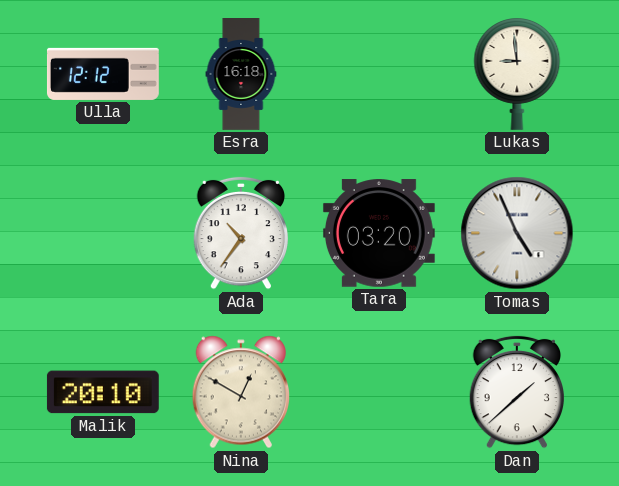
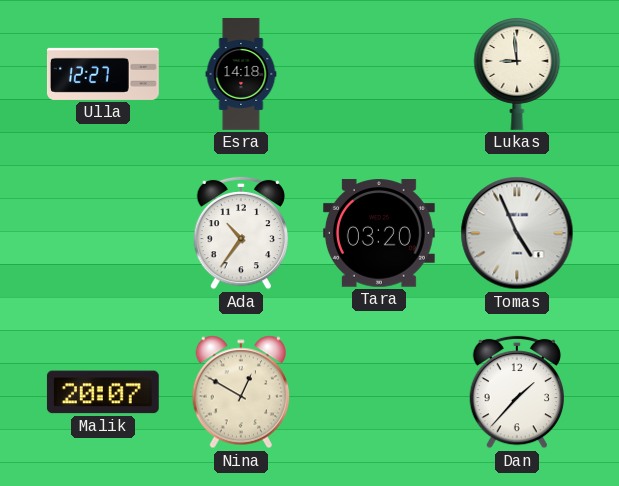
Ulla: 12:12 -> 12:27 (103, 74)
Esra: 16:18 -> 14:18 (241, 75)
Malik: 20:10 -> 20:07 (103, 392)
Dan: 1:38 -> 1:37 (516, 392)
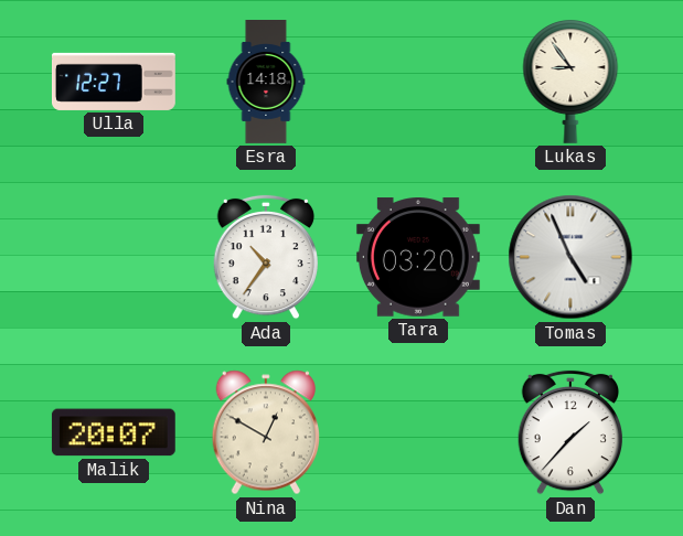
Lukas: 8:59 -> 8:54 (570, 82)
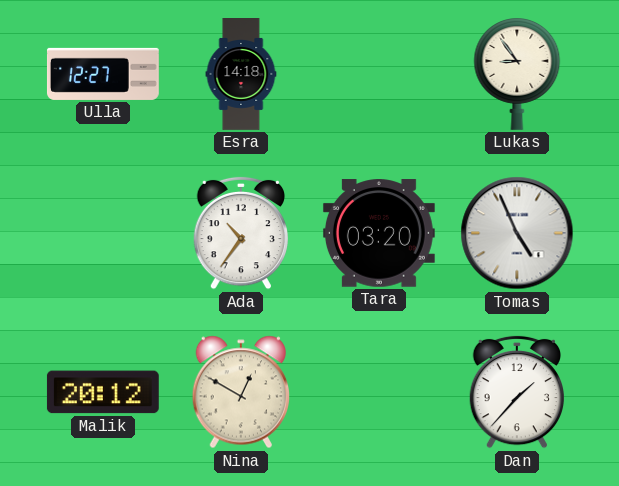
Malik: 20:07 -> 20:12 (103, 392)
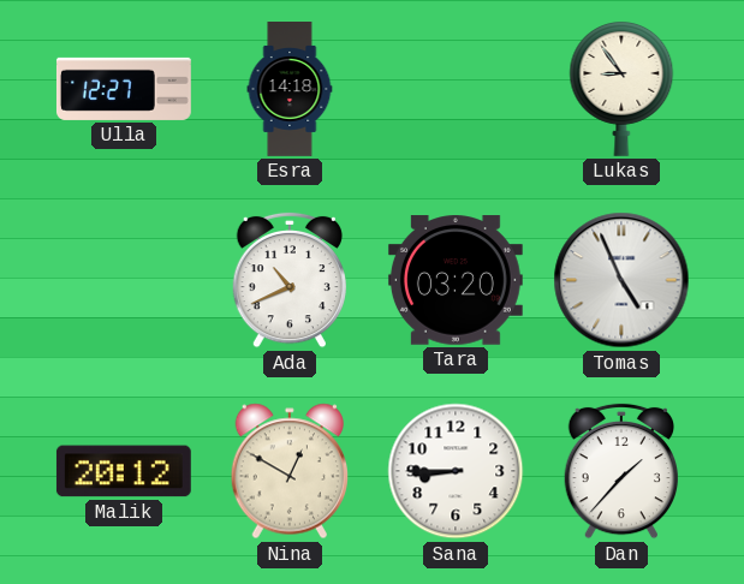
Ada: 10:36 -> 10:41 (288, 280)
Sana: none -> 8:45 (456, 471)
